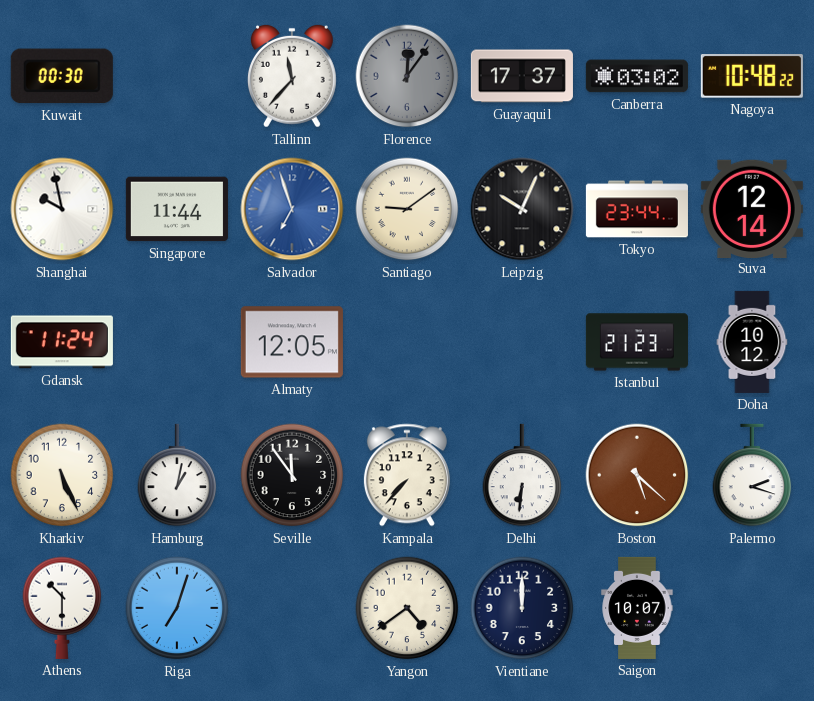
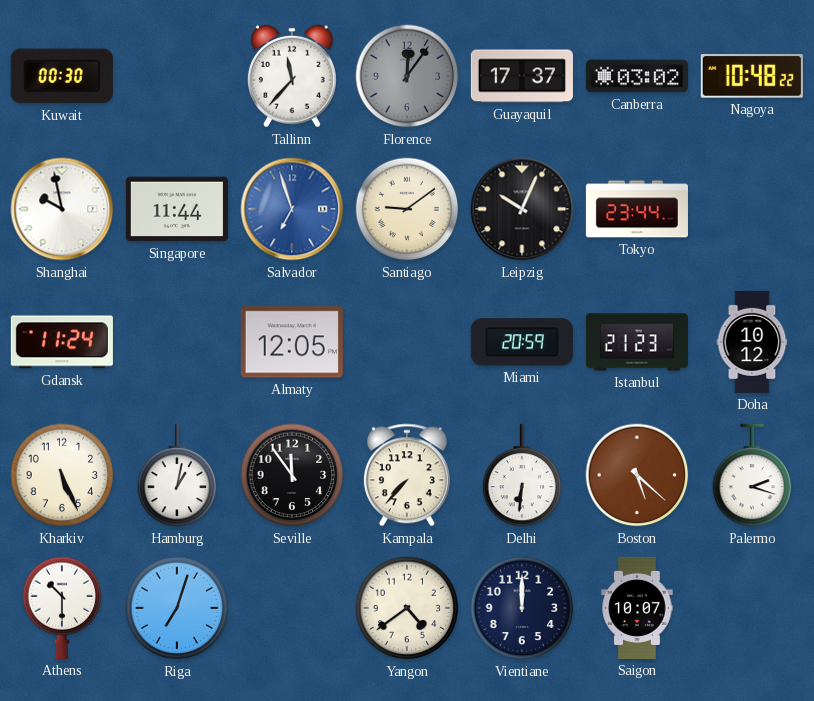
Suva: 12:14 -> none (752, 208)
Miami: none -> 20:59 (522, 342)
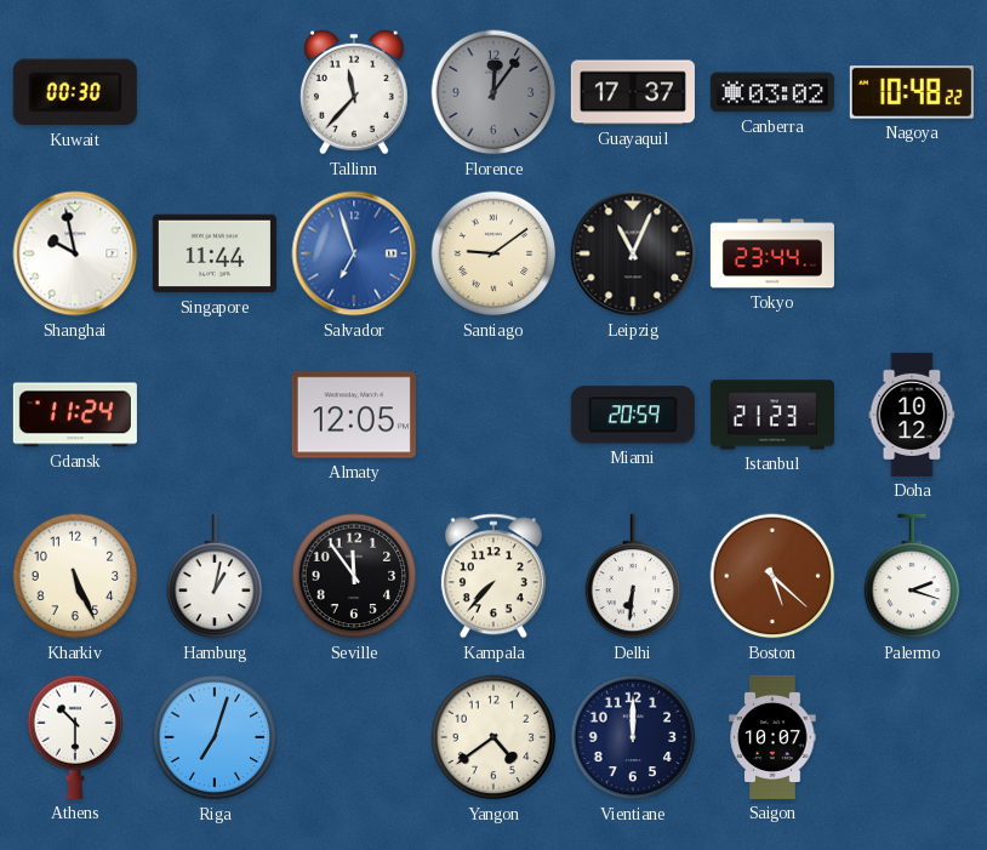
Leipzig: 10:04 -> 11:04 (633, 253)
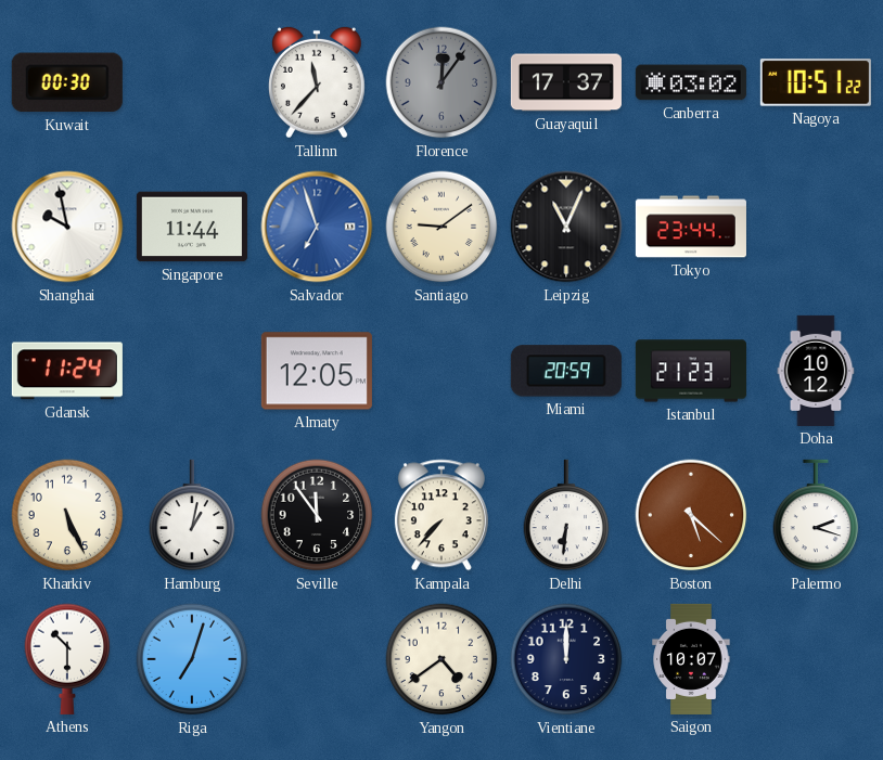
Nagoya: 10:48 -> 10:51 (816, 82)
